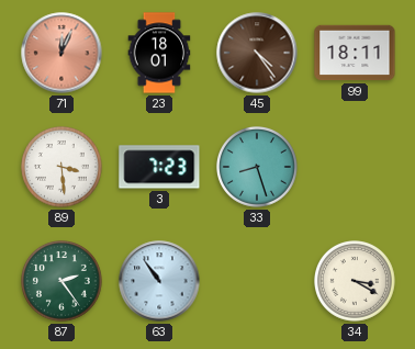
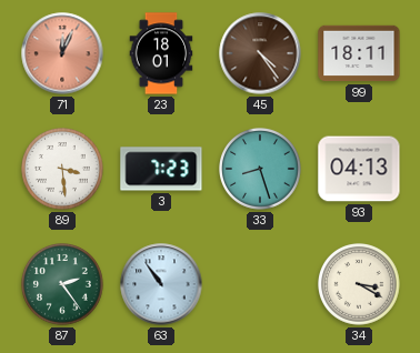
93: none -> 04:13 (359, 169)
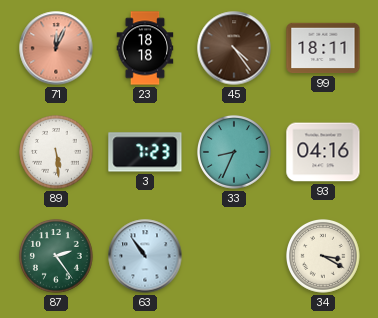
23: 18:01 -> 18:18 (145, 48)
89: 3:29 -> 5:29 (57, 153)
33: 8:27 -> 8:34 (235, 153)
93: 04:13 -> 04:16 (323, 152)
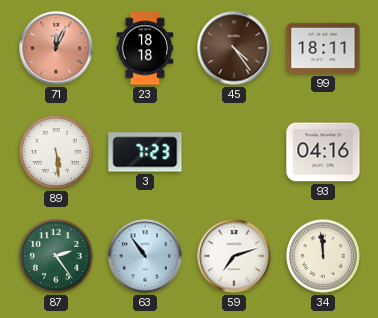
33: 8:34 -> none (235, 153)
59: none -> 7:12 (234, 256)
34: 3:20 -> 11:59 (324, 257)
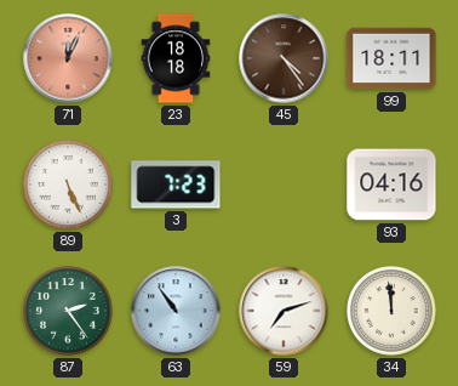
89: 5:29 -> 5:26 (69, 186)
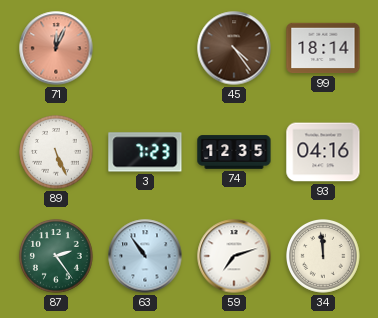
23: 18:18 -> none (176, 58)
99: 18:11 -> 18:14 (323, 48)
74: none -> 12:35 (234, 152)
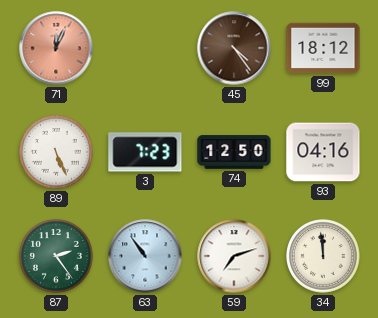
99: 18:14 -> 18:12 (323, 48)
74: 12:35 -> 12:50 (234, 152)
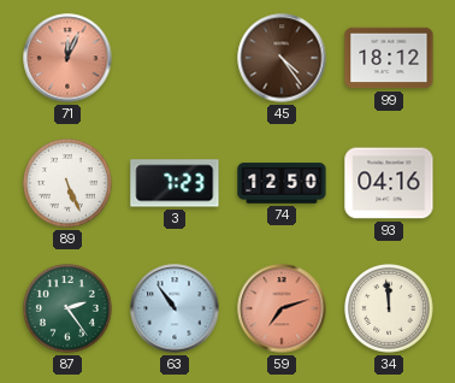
59 dial: white -> salmon (282, 308)
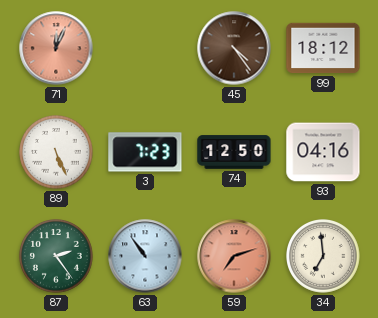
34: 11:59 -> 6:59 (324, 257)
